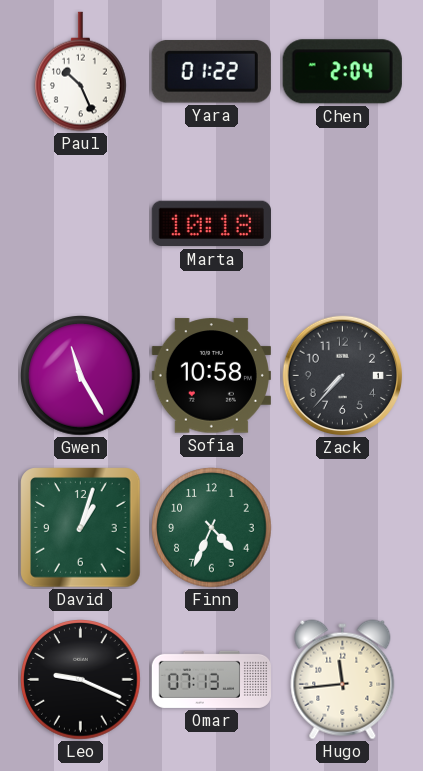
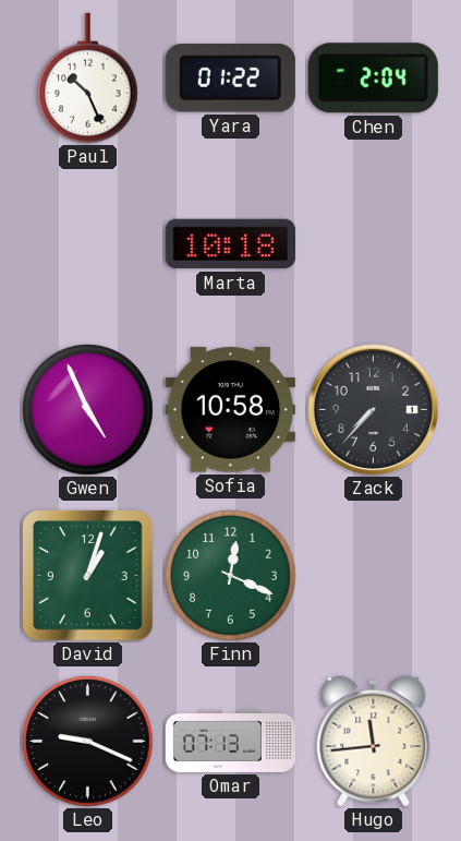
Gwen: 11:25 -> 4:56 (88, 410)
Finn: 4:34 -> 12:19 (231, 576)
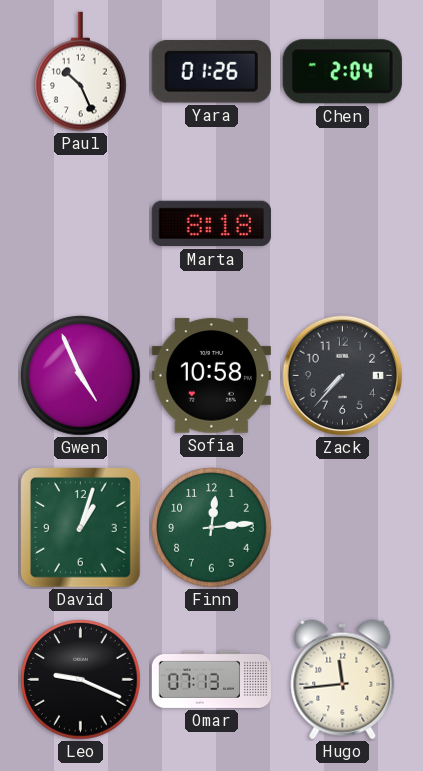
Yara: 01:22 -> 01:26 (211, 72)
Marta: 10:18 -> 8:18 (211, 224)
Finn: 12:19 -> 12:14 (212, 528)
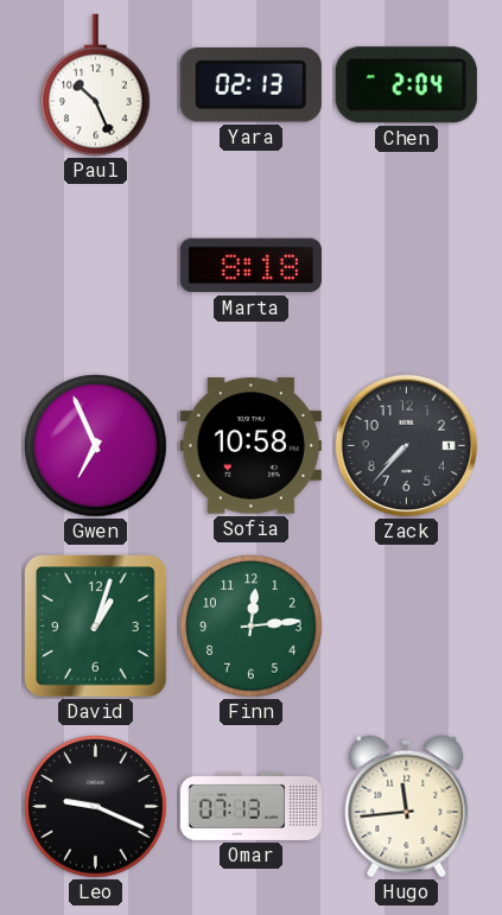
Yara: 01:26 -> 02:13 (250, 85)
Gwen: 4:56 -> 6:56 (96, 446)
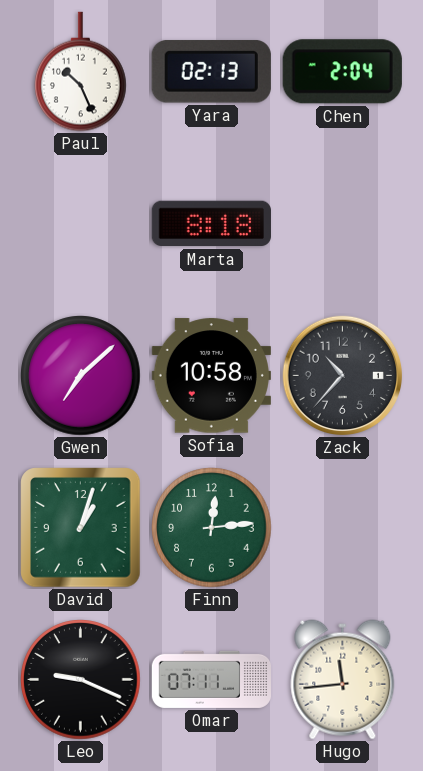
Gwen: 6:56 -> 7:08 (81, 376)
Zack: 7:37 -> 10:37 (343, 376)
Omar: 07:13 -> 07:11 (211, 679)
